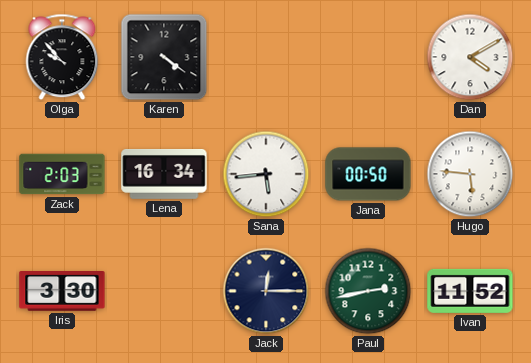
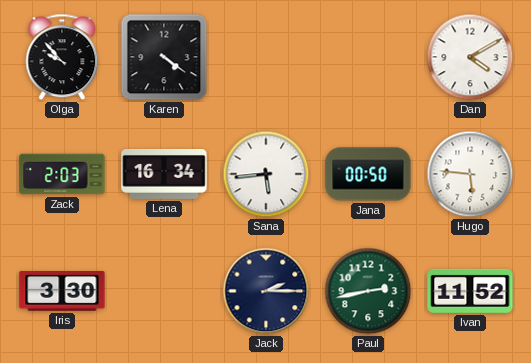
Jack: 12:15 -> 2:15 (266, 291)
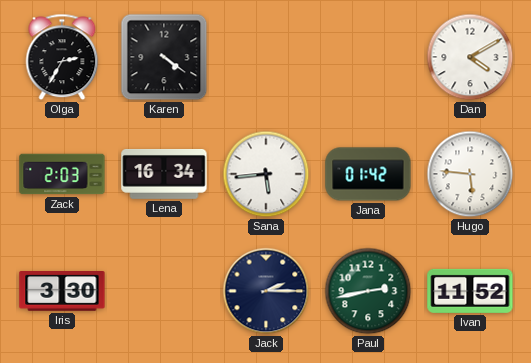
Olga: 9:53 -> 2:35 (62, 57)
Jana: 00:50 -> 01:42 (368, 174)
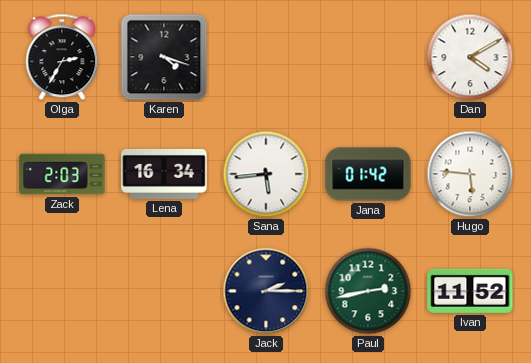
Karen: 4:21 -> 4:18 (164, 57)
Iris: 3:30 -> none (62, 291)
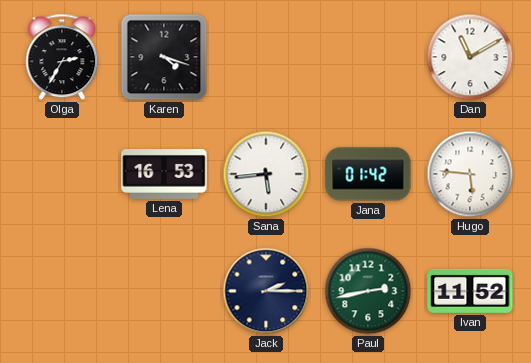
Dan: 4:10 -> 11:10 (470, 57)
Zack: 2:03 -> none (62, 174)
Lena: 16:34 -> 16:53 (164, 175)
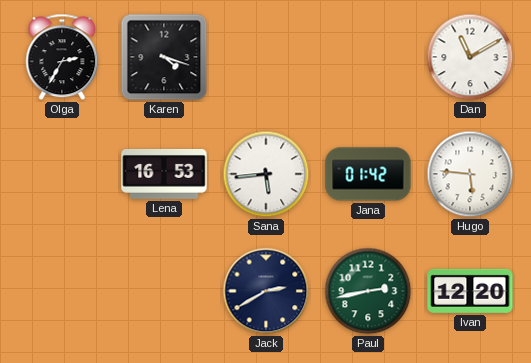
Jack: 2:15 -> 2:40 (266, 291)
Ivan: 11:52 -> 12:20 (470, 291)
